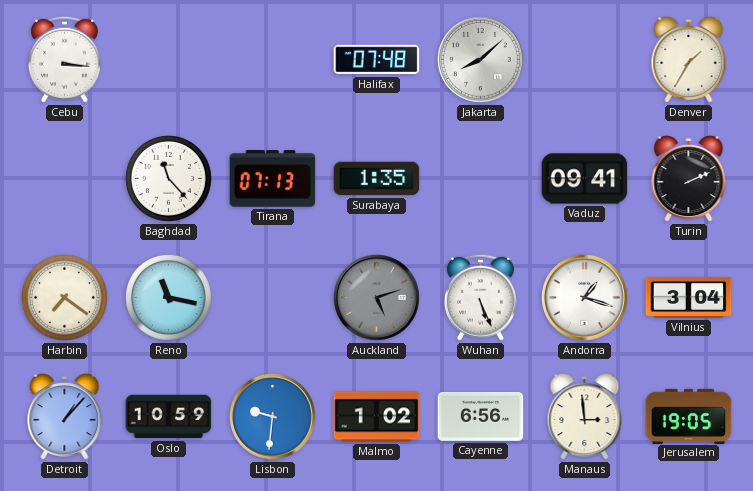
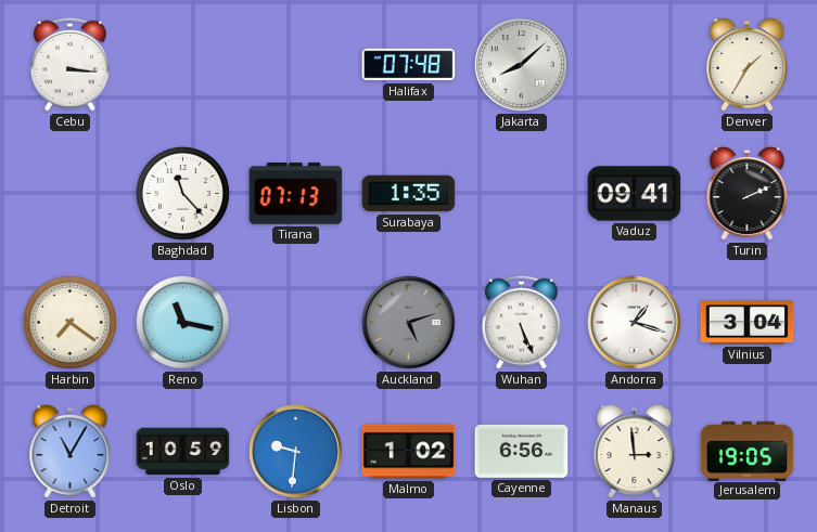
Detroit: 1:07 -> 11:05 (71, 452)
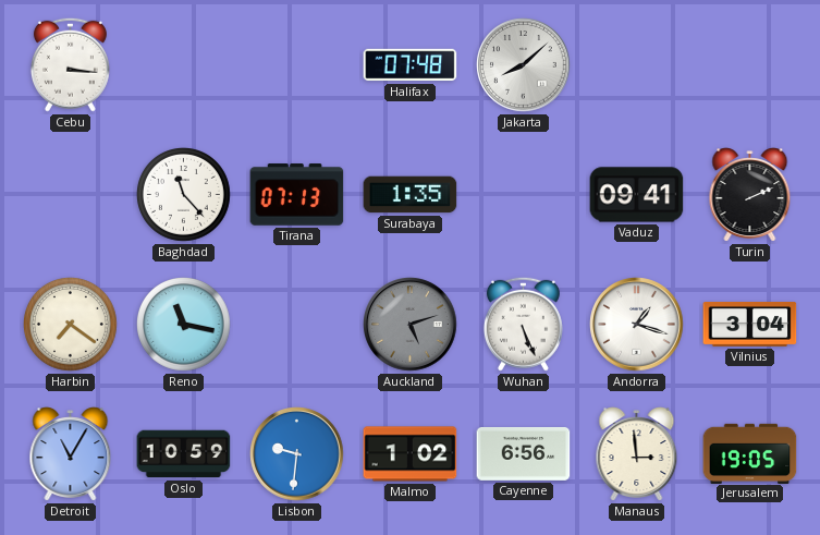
Denver: 1:35 -> none (748, 65)
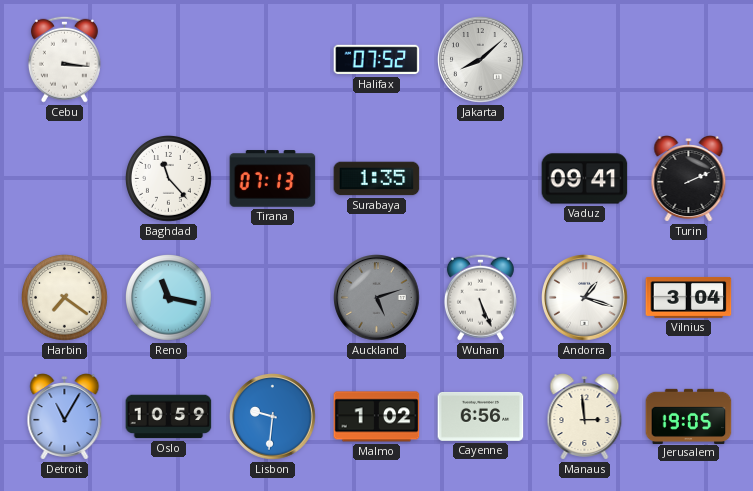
Halifax: 07:48 -> 07:52 (377, 60)
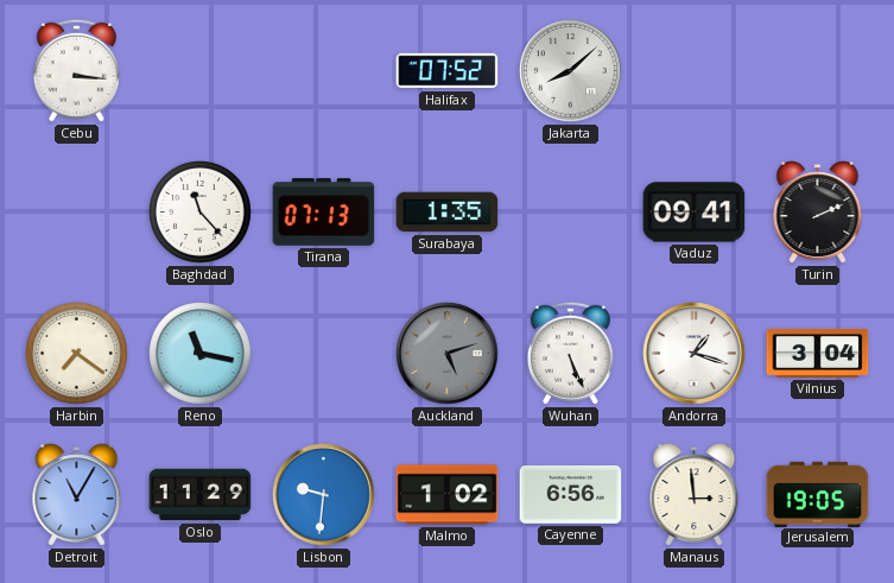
Oslo: 10:59 -> 11:29 (201, 495)
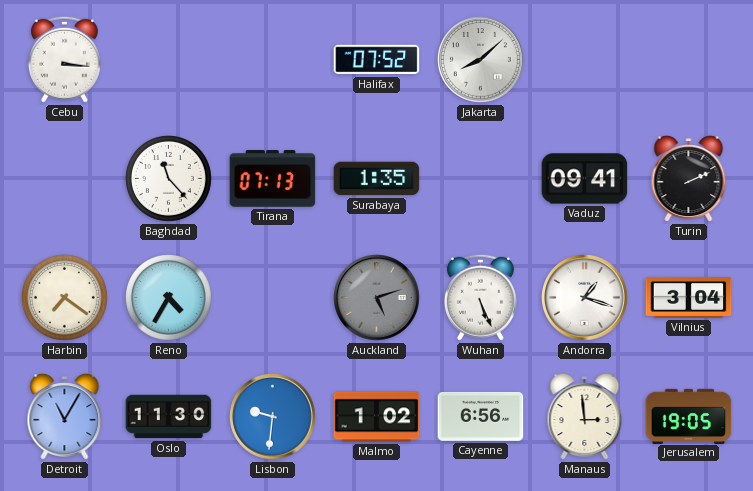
Reno: 11:17 -> 4:35 (169, 298)
Oslo: 11:29 -> 11:30 (169, 417)
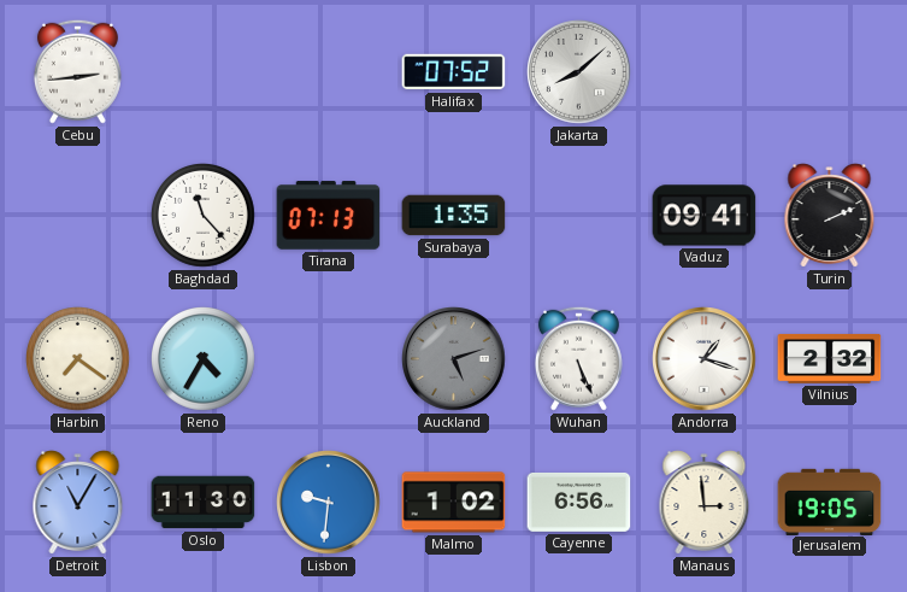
Cebu: 3:16 -> 2:44 (77, 71)
Vilnius: 3:04 -> 2:32 (830, 358)
